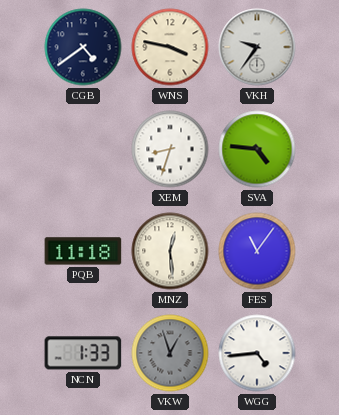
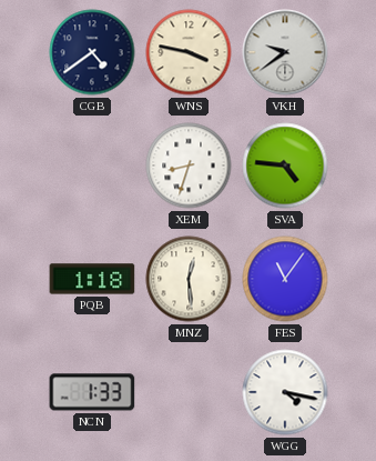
VKH: 9:36 -> 9:39 (285, 52)
PQB: 11:18 -> 1:18 (92, 279)
VKW: 12:57 -> none (170, 353)
WGG: 4:44 -> 4:17 (285, 392)
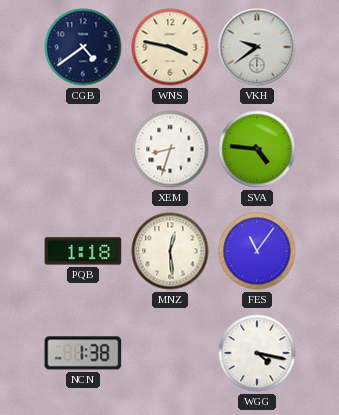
NCN: 1:33 -> 1:38 (83, 353)
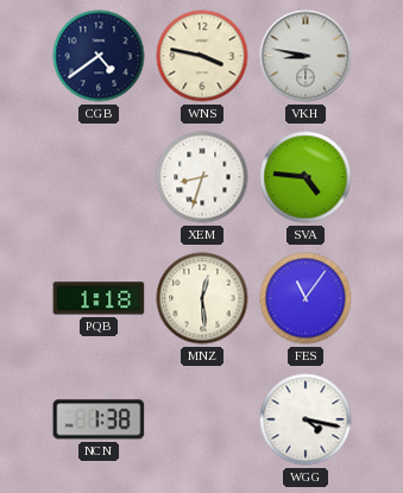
VKH: 9:39 -> 8:47 (306, 56)
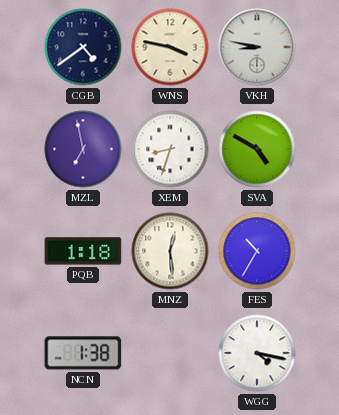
MZL: none -> 6:58 (83, 149)
SVA: 4:46 -> 4:50 (257, 149)
FES: 11:06 -> 10:35 (257, 251)
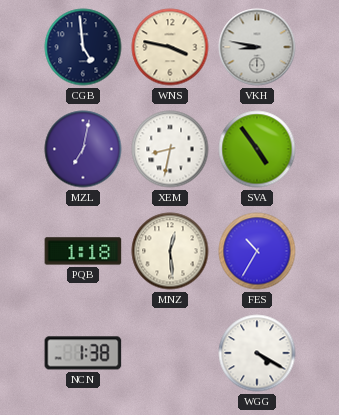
CGB: 4:39 -> 4:59 (83, 47)
MZL: 6:58 -> 7:02 (83, 149)
XEM: 8:33 -> 8:32 (170, 149)
SVA: 4:50 -> 4:54 (257, 149)
WGG: 4:17 -> 4:20 (257, 353)
